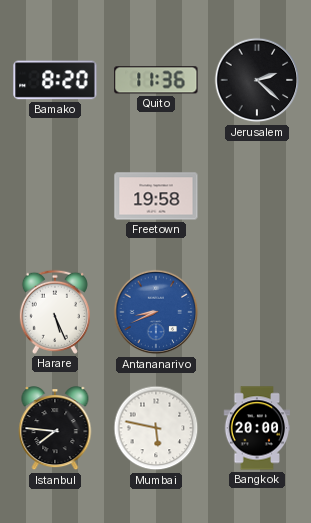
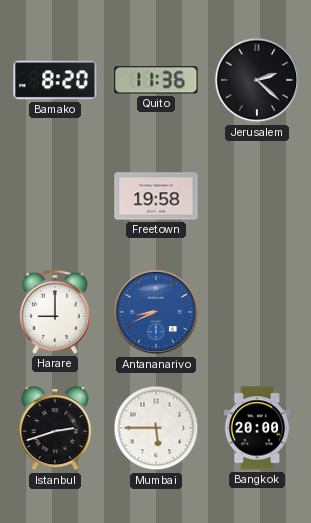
Harare: 5:26 -> 9:00 (55, 312)
Istanbul: 7:46 -> 2:42 (55, 429)
Mumbai: 5:47 -> 5:45 (156, 428)
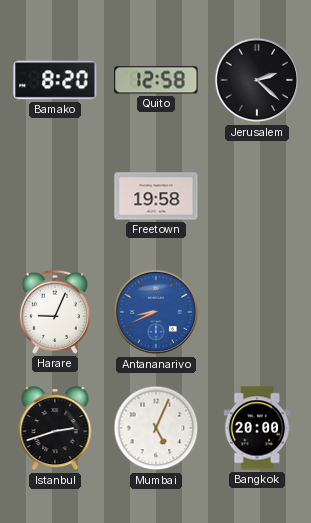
Quito: 11:36 -> 12:58 (156, 80)
Harare: 9:00 -> 9:04 (55, 312)
Mumbai: 5:45 -> 5:04 (156, 428)
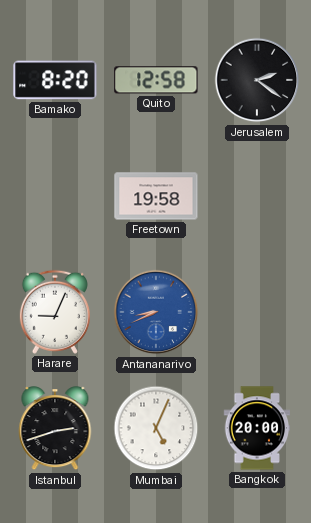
Jerusalem: 2:22 -> 2:21 (257, 80)
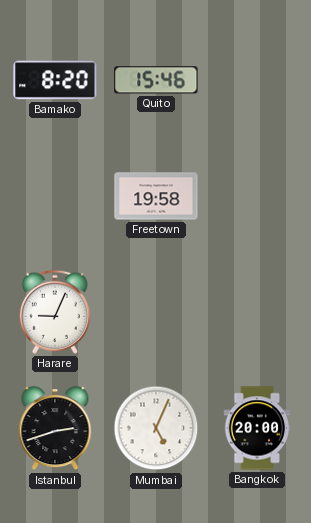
Quito: 12:58 -> 15:46 (156, 80)
Jerusalem: 2:21 -> none (257, 80)
Antananarivo: 8:41 -> none (156, 312)
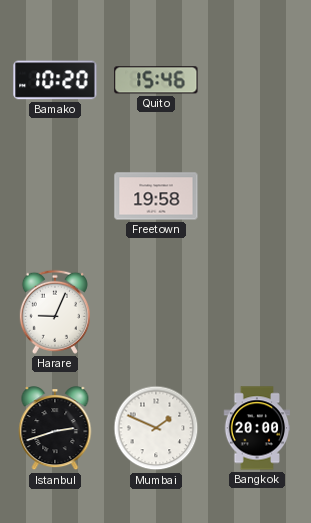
Bamako: 8:20 -> 10:20 (55, 80)
Mumbai: 5:04 -> 1:49 (156, 428)
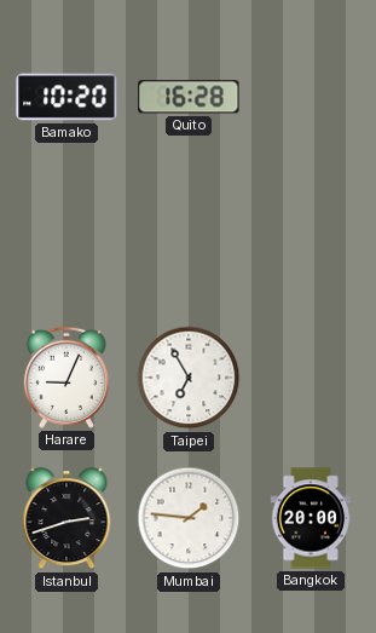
Quito: 15:46 -> 16:28 (189, 97)
Freetown: 19:58 -> none (156, 196)
Taipei: none -> 6:55 (189, 378)
Mumbai: 1:49 -> 1:46 (189, 518)
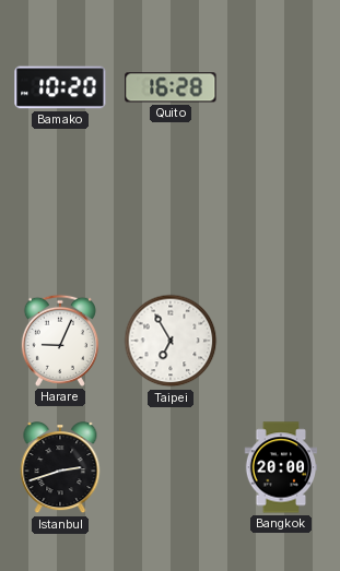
Mumbai: 1:46 -> none (189, 518)
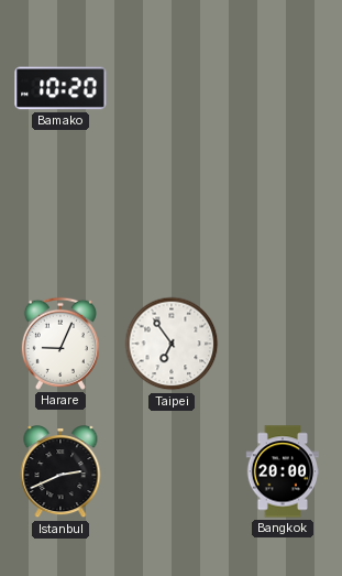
Quito: 16:28 -> none (171, 87)
Taipei: 6:55 -> 6:54 (172, 344)
Istanbul: 2:42 -> 2:41 (60, 472)
